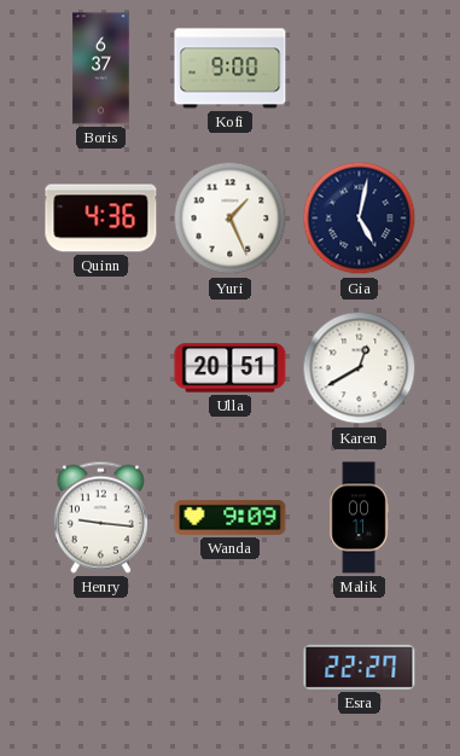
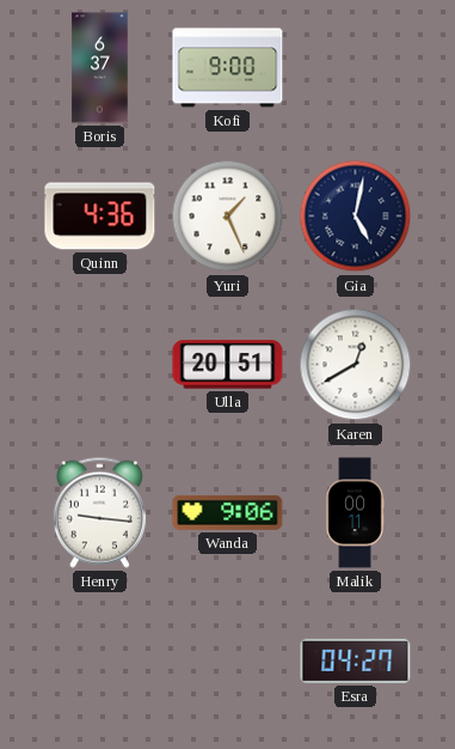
Wanda: 9:09 -> 9:06 (228, 512)
Esra: 22:27 -> 04:27 (356, 660)
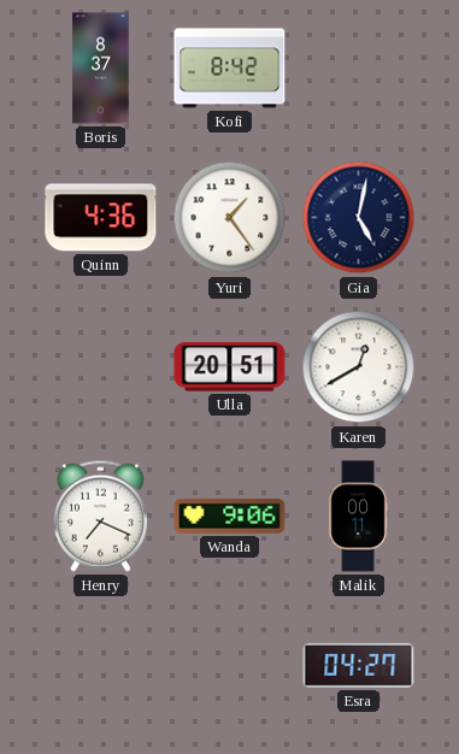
Boris: 6:37 -> 8:37 (101, 69)
Kofi: 9:00 -> 8:42 (230, 69)
Yuri: 1:26 -> 1:24 (230, 218)
Henry: 9:16 -> 7:19 (100, 516)
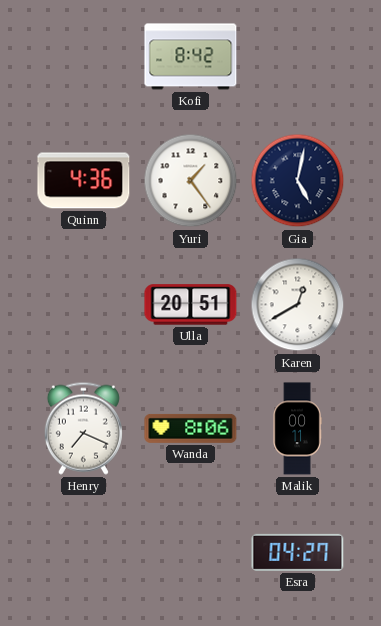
Boris: 8:37 -> none (101, 69)
Wanda: 9:06 -> 8:06 (191, 428)
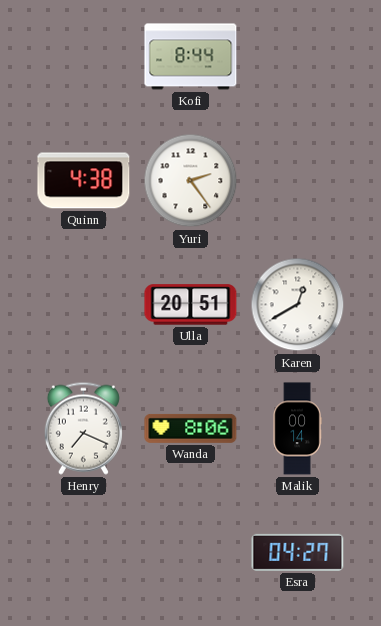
Kofi: 8:42 -> 8:44 (191, 57)
Quinn: 4:36 -> 4:38 (84, 181)
Yuri: 1:24 -> 2:24 (191, 181)
Gia: 5:02 -> none (298, 181)
Malik: 00:11 -> 00:14 (297, 429)
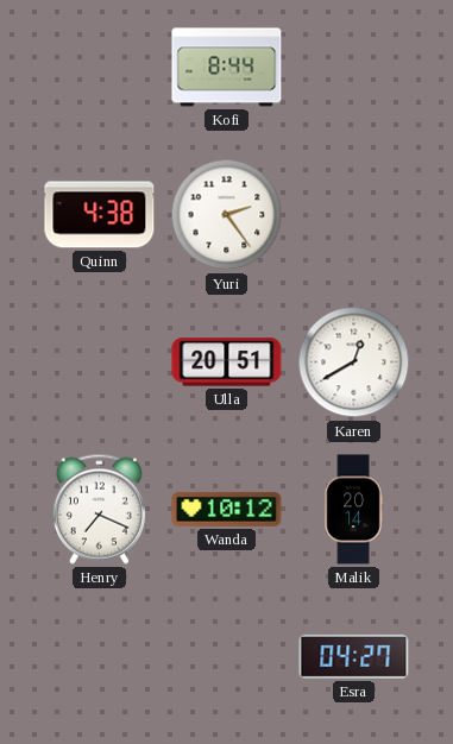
Wanda: 8:06 -> 10:12 (227, 509)
Malik: 00:14 -> 20:14 (353, 510)
